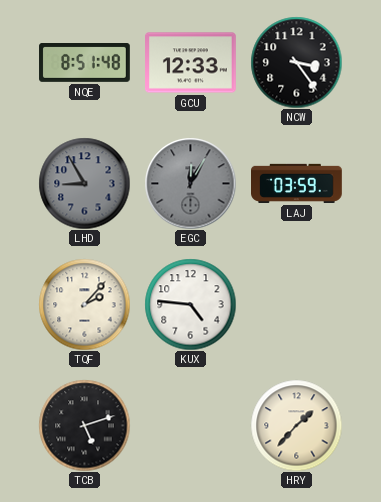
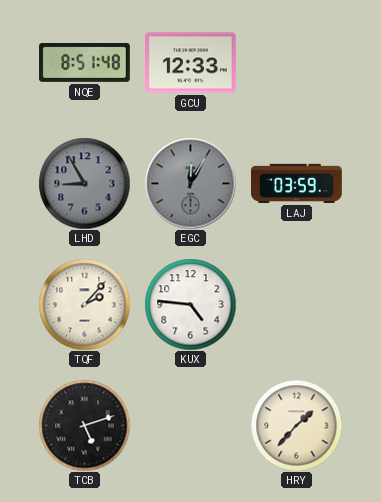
NCW: 3:24 -> none (296, 62)
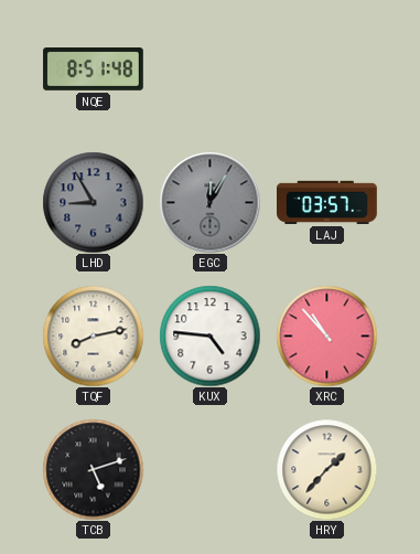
GCU: 12:33 -> none (191, 63)
LAJ: 03:59 -> 03:57 (327, 202)
TQF: 2:07 -> 8:13 (93, 335)
XRC: none -> 10:53 (326, 335)
